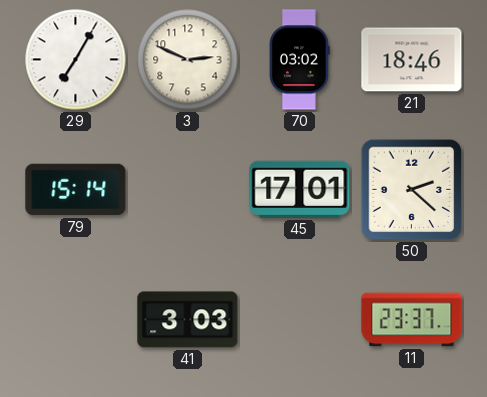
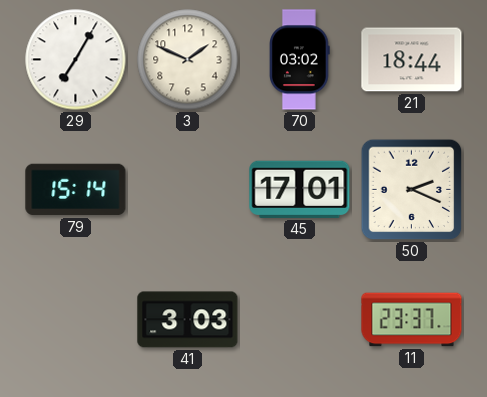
3: 2:49 -> 1:49 (188, 60)
21: 18:46 -> 18:44 (412, 60)
50: 2:22 -> 2:19 (412, 190)
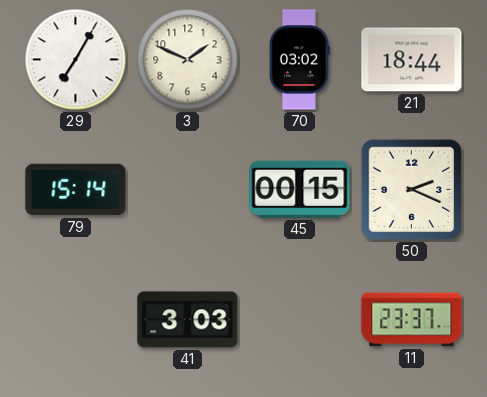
45: 17:01 -> 00:15 (300, 189)
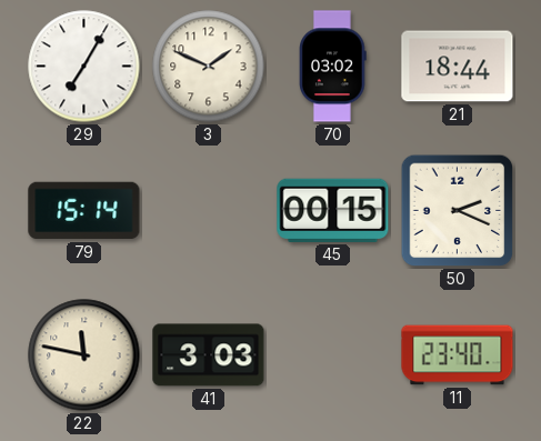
22: none -> 11:47 (84, 355)
11: 23:37 -> 23:40 (458, 355)
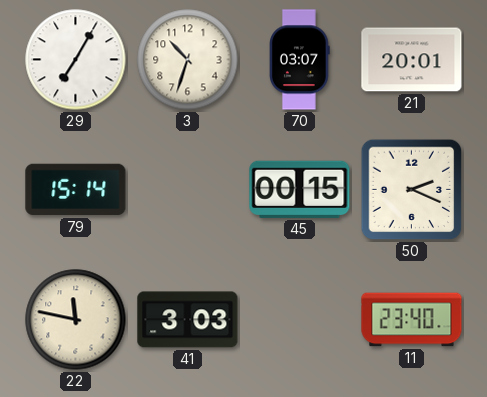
3: 1:49 -> 10:33 (188, 60)
70: 03:02 -> 03:07 (300, 60)
21: 18:44 -> 20:01 (412, 60)
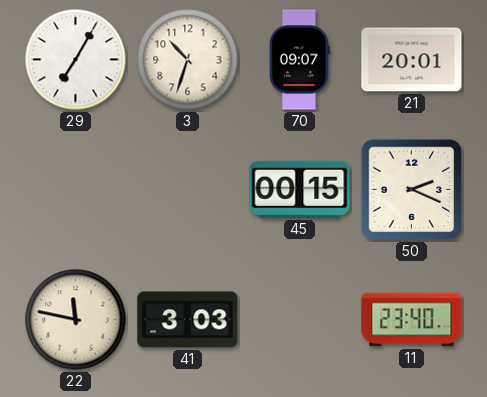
70: 03:07 -> 09:07 (300, 60)
79: 15:14 -> none (76, 190)
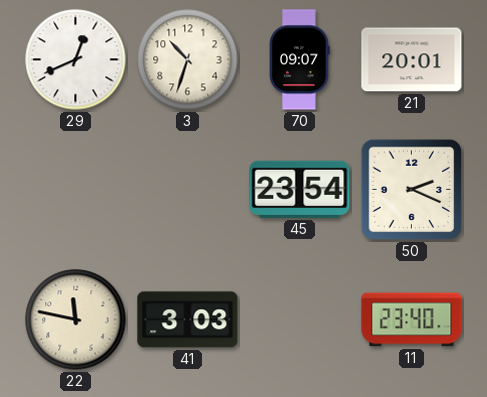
29: 7:05 -> 12:41 (76, 60)
45: 00:15 -> 23:54 (300, 189)
